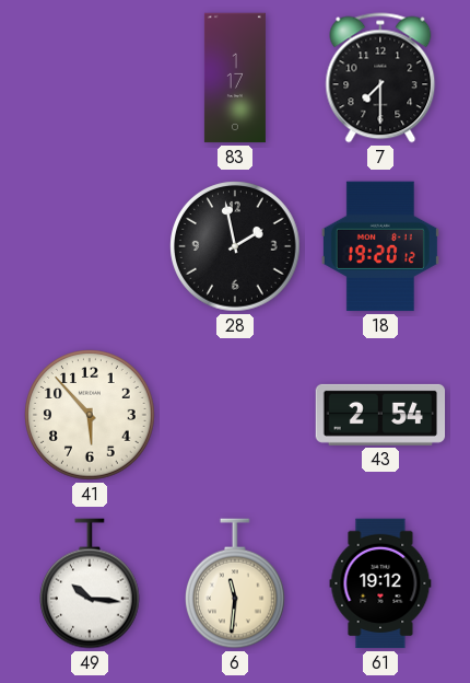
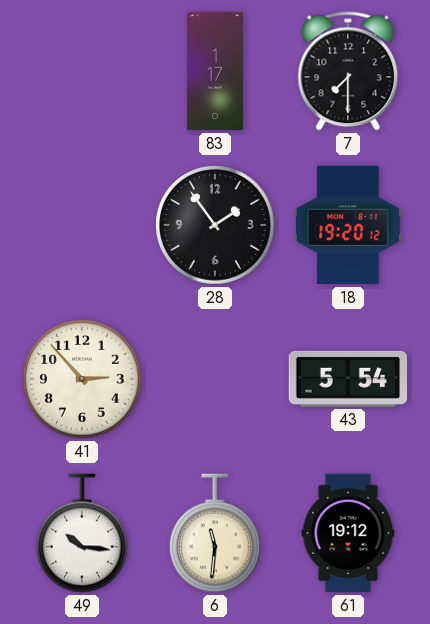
28: 1:58 -> 1:54 (215, 225)
41: 5:53 -> 2:53 (82, 379)
43: 2:54 -> 5:54 (348, 379)
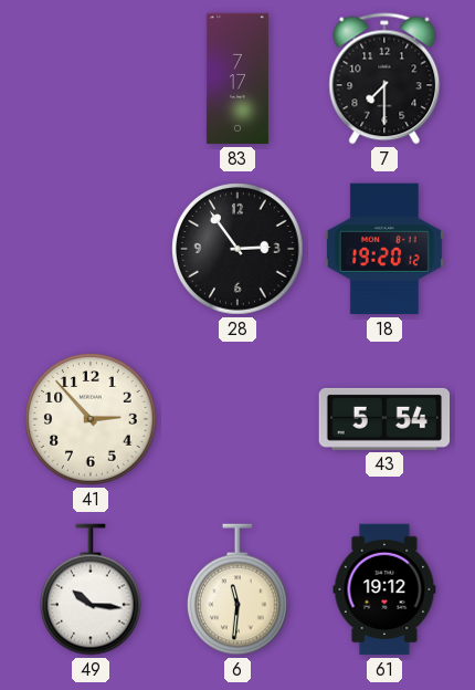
83: 1:17 -> 7:17 (237, 79)
28: 1:54 -> 2:54 (237, 249)
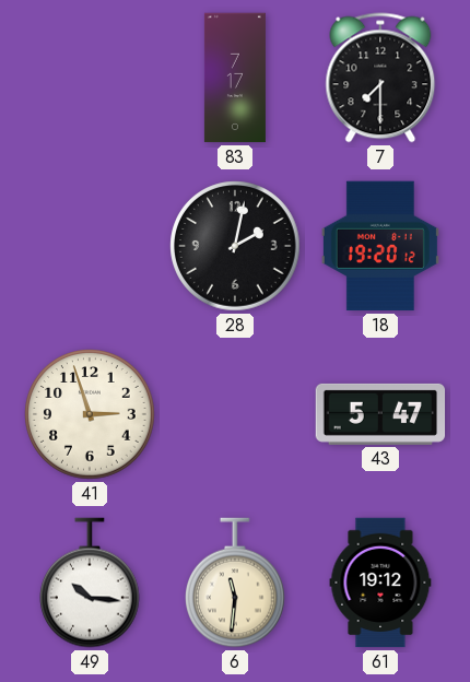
28: 2:54 -> 2:02 (235, 246)
41: 2:53 -> 2:57 (90, 414)
43: 5:54 -> 5:47 (380, 414)
